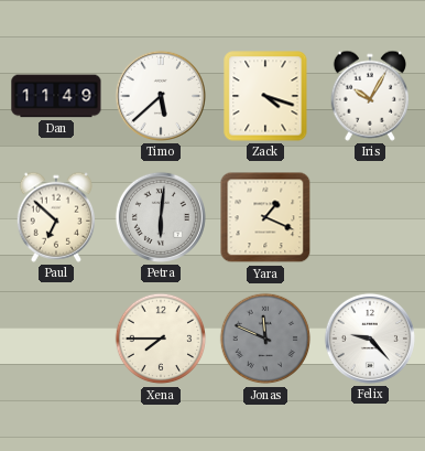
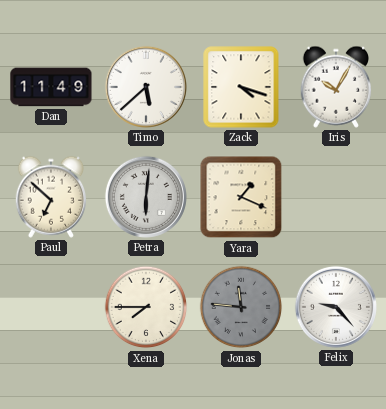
Jonas: 11:49 -> 11:46 (241, 307)
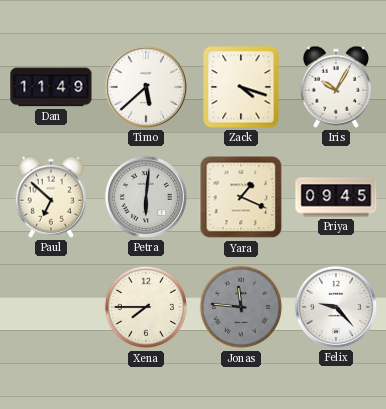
Priya: none -> 09:45 (336, 197)
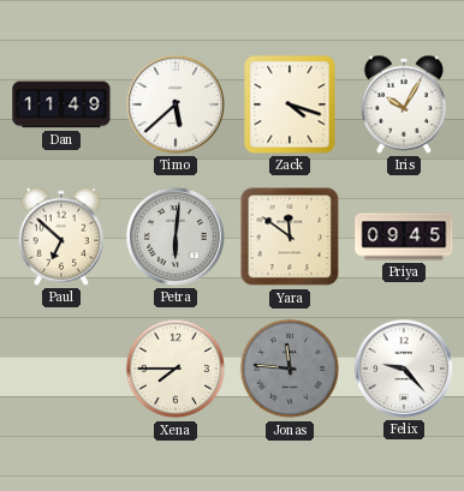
Yara: 1:19 -> 11:51 (290, 236)
